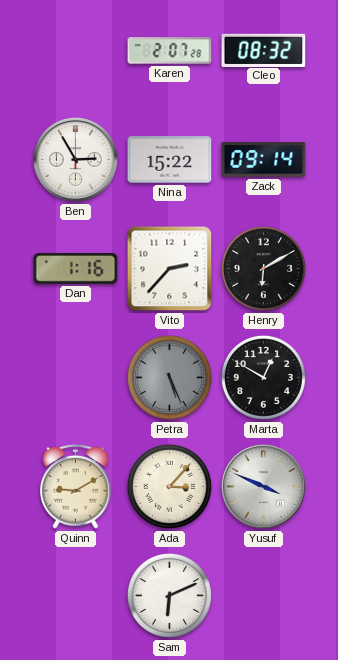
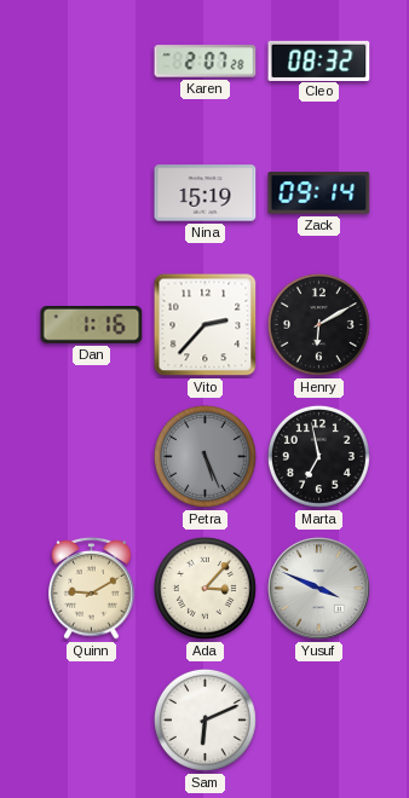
Ben: 2:55 -> none (76, 160)
Nina: 15:22 -> 15:19 (206, 193)
Marta: 12:50 -> 6:58 (318, 456)
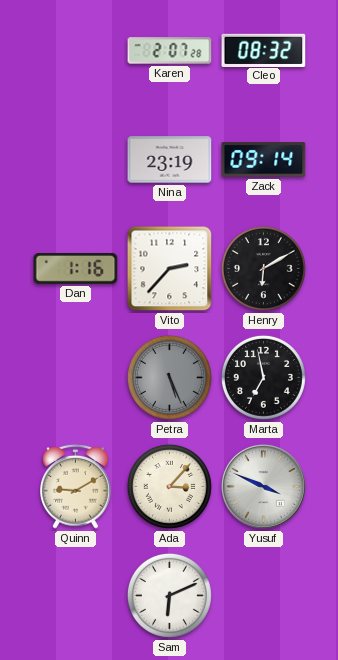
Nina: 15:19 -> 23:19 (170, 160)
